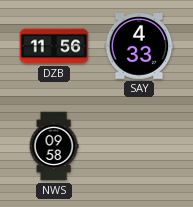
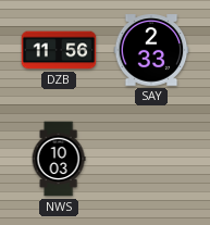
SAY: 4:33 -> 2:33 (151, 50)
NWS: 09:58 -> 10:03 (59, 159)
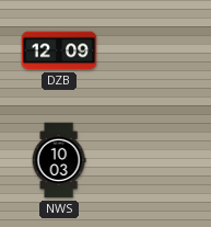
DZB: 11:56 -> 12:09 (59, 50)
SAY: 2:33 -> none (151, 50)
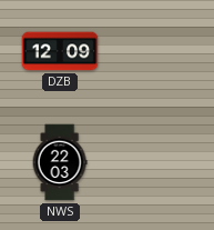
NWS: 10:03 -> 22:03 (60, 162)
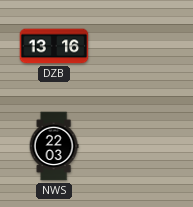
DZB: 12:09 -> 13:16 (54, 46)
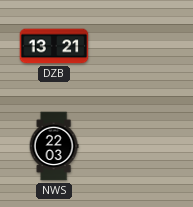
DZB: 13:16 -> 13:21 (54, 46)
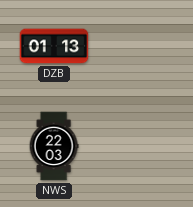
DZB: 13:21 -> 01:13 (54, 46)
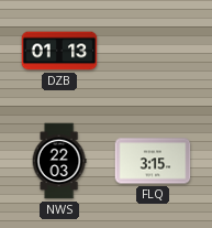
FLQ: none -> 3:15 (153, 161)
